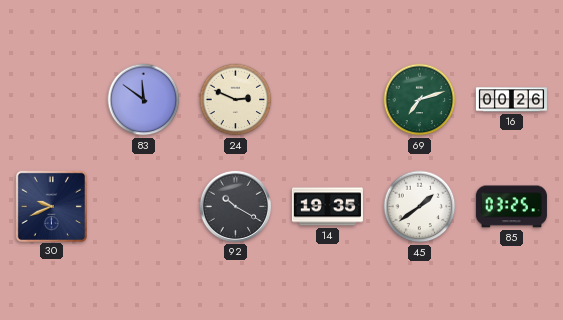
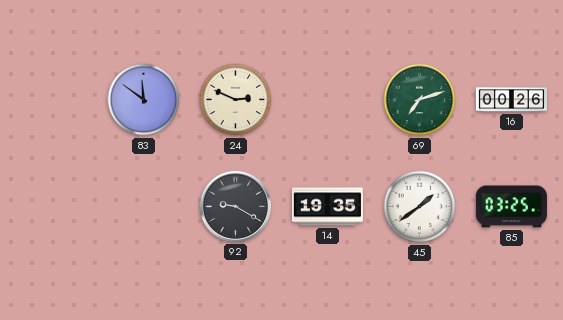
30: 9:41 -> none (51, 206)
92: 10:20 -> 9:20 (235, 206)
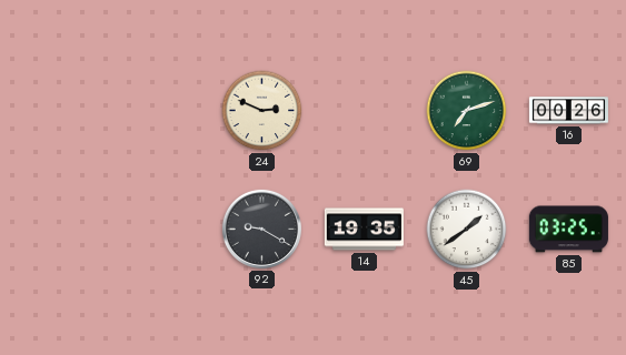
83: 11:51 -> none (144, 100)
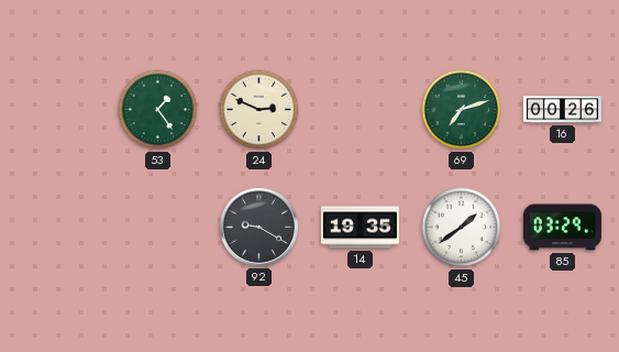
53: none -> 1:24 (158, 110)
85: 03:25 -> 03:29 (562, 228)
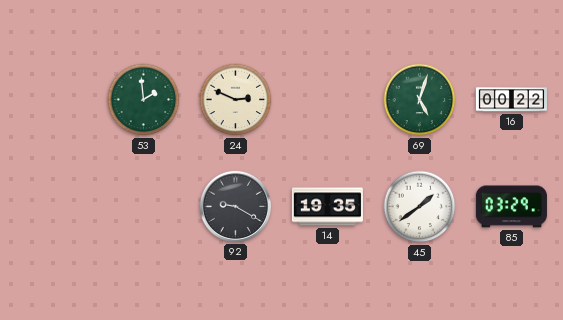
53: 1:24 -> 1:59 (144, 100)
69: 7:12 -> 5:03 (420, 100)
16: 00:26 -> 00:22 (511, 100)
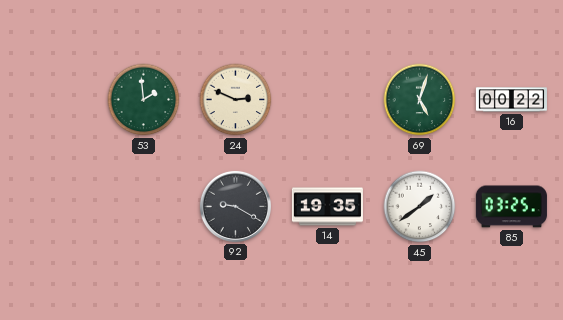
85: 03:29 -> 03:25 (511, 207)
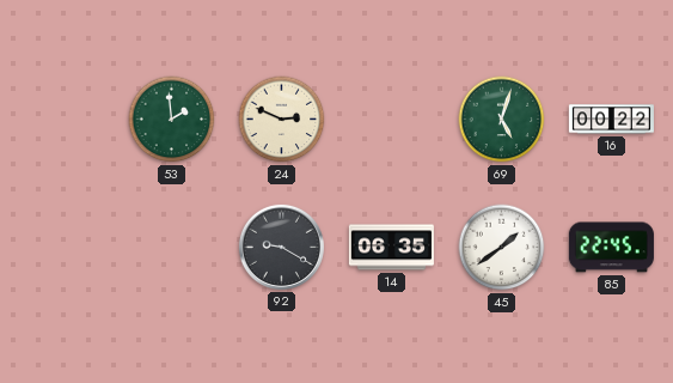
14: 19:35 -> 06:35 (391, 248)
85: 03:25 -> 22:45 (611, 248)
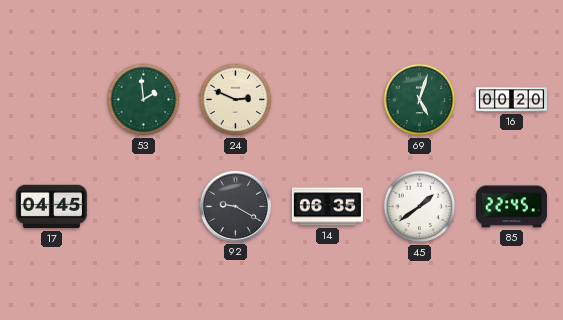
16: 00:22 -> 00:20 (511, 100)
17: none -> 04:45 (51, 207)
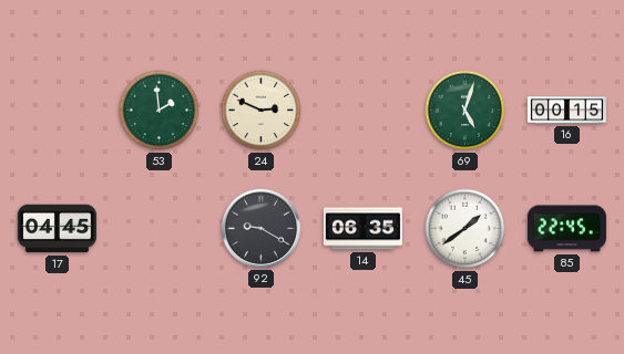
16: 00:20 -> 00:15 (566, 111)
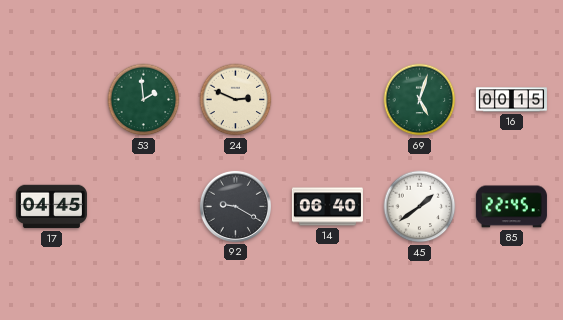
14: 06:35 -> 06:40 (327, 207)
